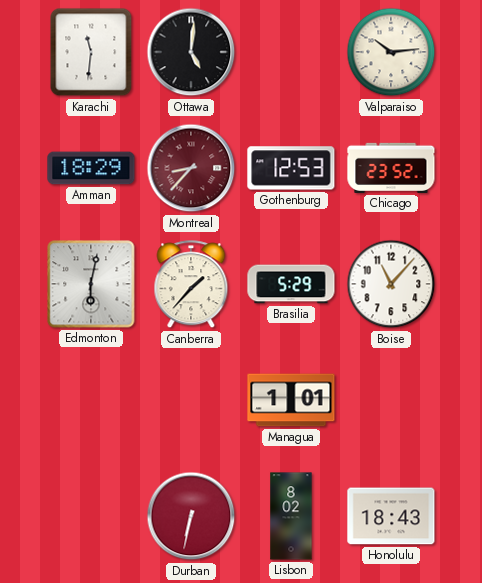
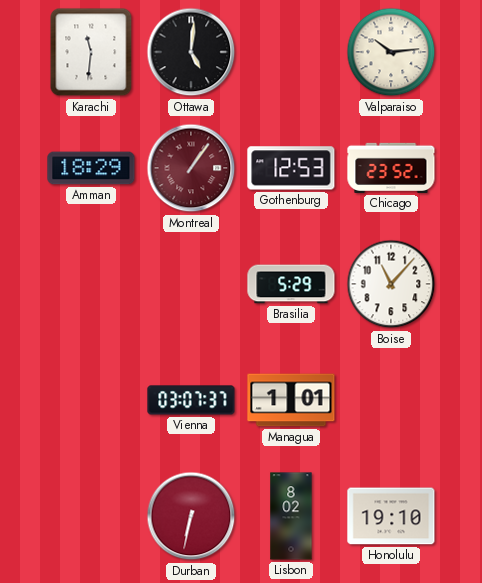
Montreal: 8:37 -> 1:06 (191, 168)
Edmonton: 6:02 -> none (91, 284)
Canberra: 1:37 -> none (191, 285)
Vienna: none -> 03:07 (191, 400)
Honolulu: 18:43 -> 19:10 (391, 516)
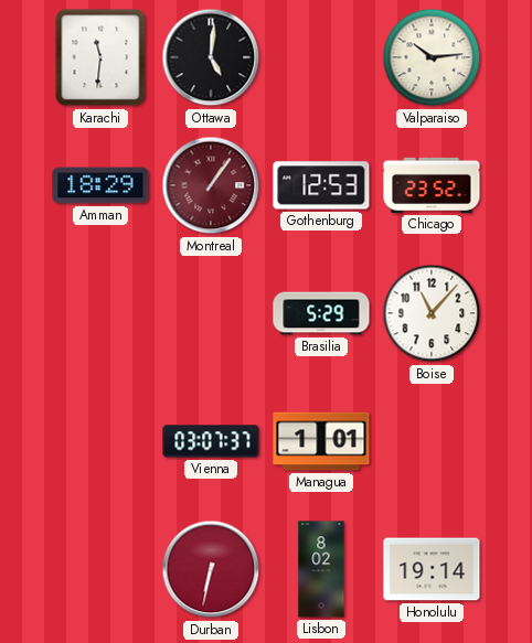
Honolulu: 19:10 -> 19:14 (432, 569)
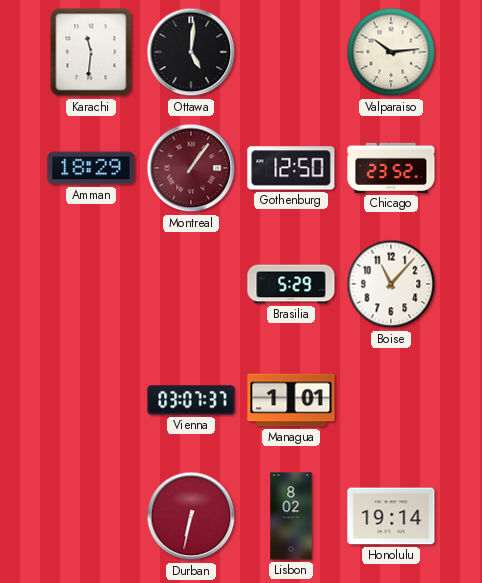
Gothenburg: 12:53 -> 12:50 (291, 168)
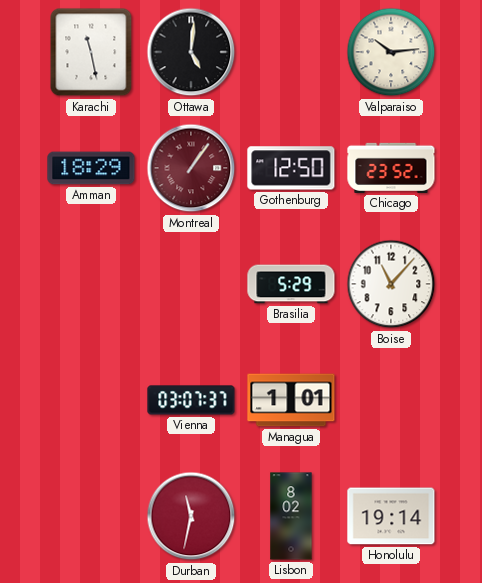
Karachi: 11:31 -> 11:28 (91, 52)
Durban: 6:32 -> 11:32 (191, 516)
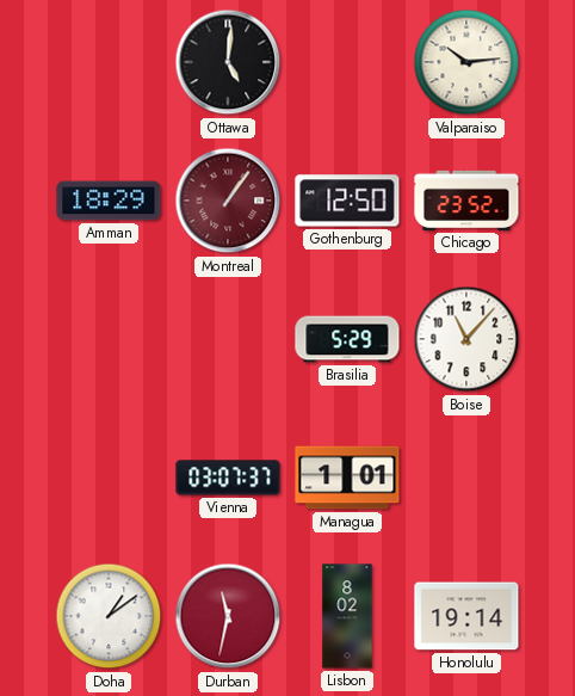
Karachi: 11:28 -> none (91, 52)
Doha: none -> 1:09 (109, 616)
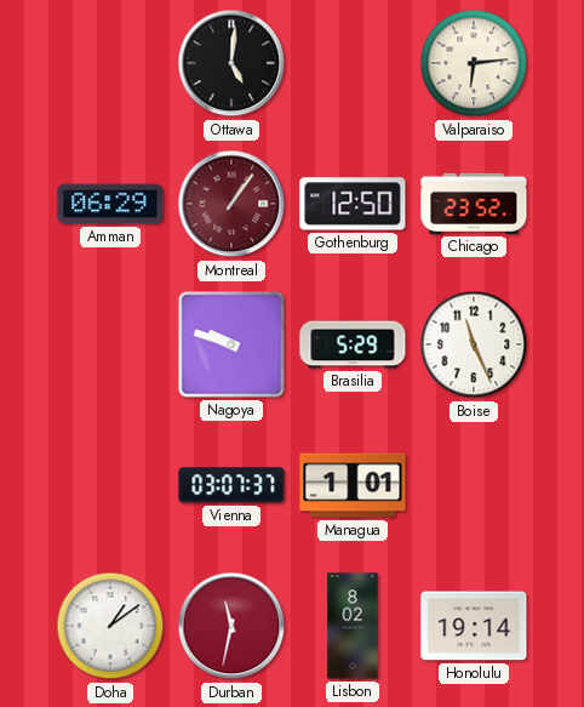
Valparaiso: 10:14 -> 6:14 (474, 63)
Amman: 18:29 -> 06:29 (110, 204)
Nagoya: none -> 9:48 (231, 344)
Boise: 11:07 -> 11:26 (474, 344)
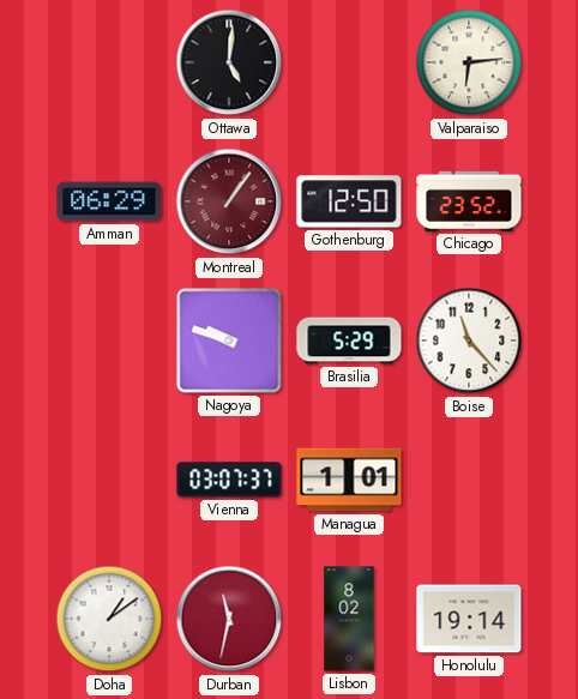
Boise: 11:26 -> 11:23 (469, 341)
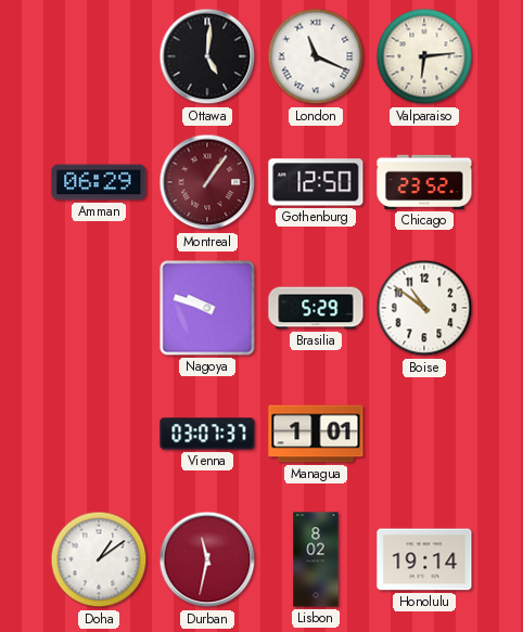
London: none -> 11:19 (316, 56)
Boise: 11:23 -> 10:51 (424, 308)
